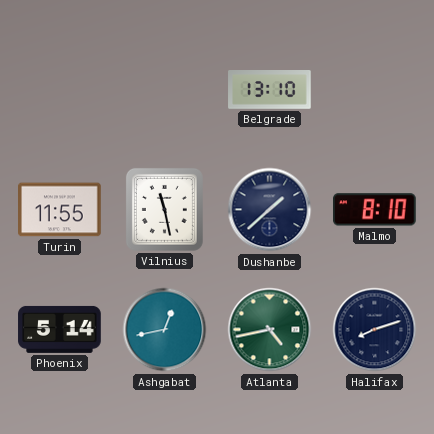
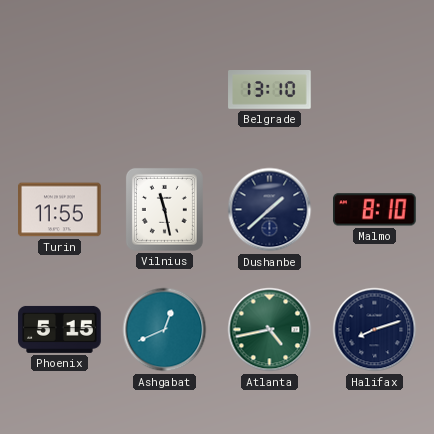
Phoenix: 5:14 -> 5:15 (60, 329)
Ashgabat: 12:43 -> 12:41 (165, 330)
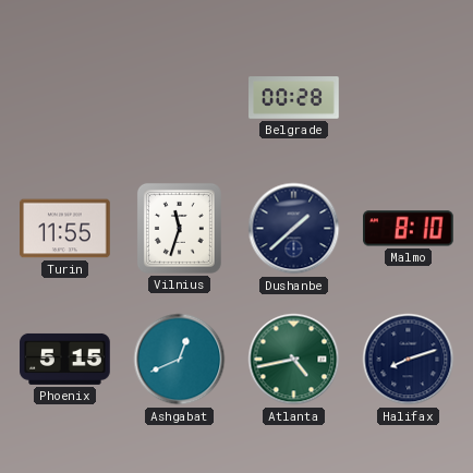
Belgrade: 13:10 -> 00:28 (294, 98)
Vilnius: 11:28 -> 11:33 (179, 228)
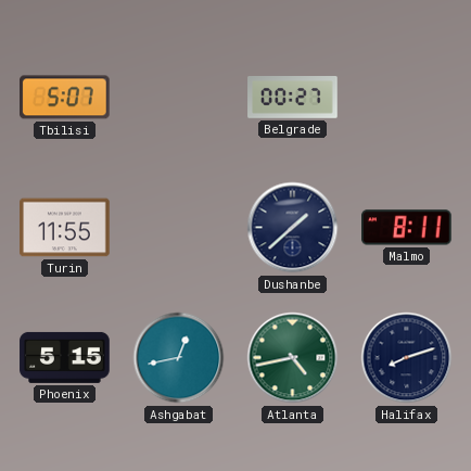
Tbilisi: none -> 5:07 (65, 98)
Belgrade: 00:28 -> 00:27 (293, 98)
Vilnius: 11:33 -> none (179, 228)
Malmo: 8:10 -> 8:11 (407, 228)
Ashgabat: 12:41 -> 12:43 (179, 358)
